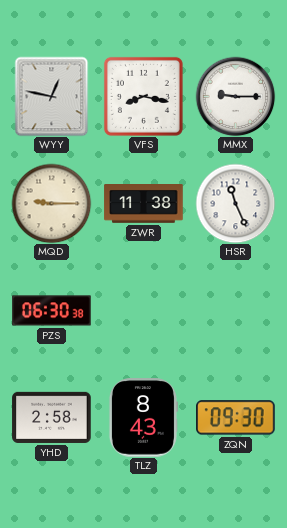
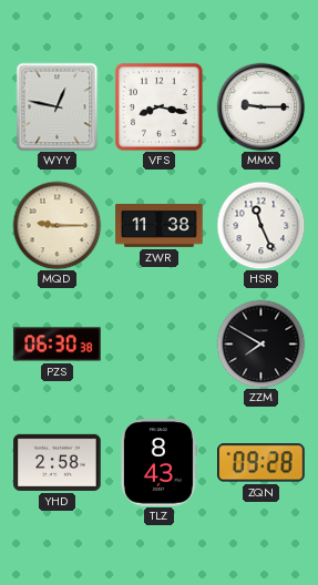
ZZM: none -> 7:50 (260, 343)
ZQN: 09:30 -> 09:28 (261, 463)
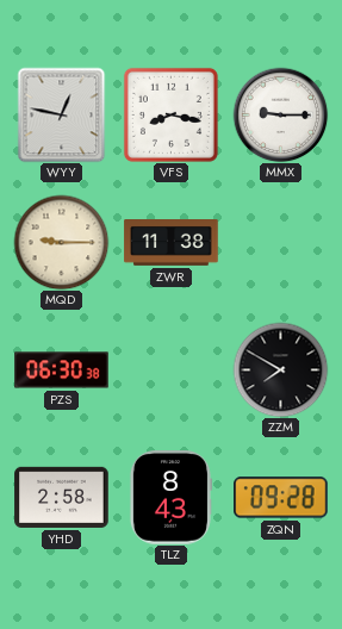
HSR: 11:26 -> none (260, 225)
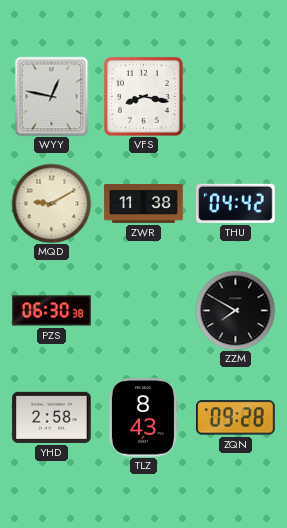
MMX: 9:15 -> none (280, 114)
MQD: 9:15 -> 9:10 (51, 203)
THU: none -> 04:42 (236, 203)
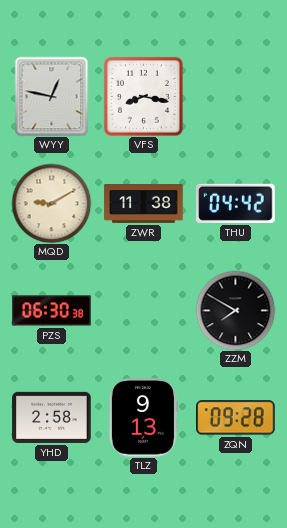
TLZ: 8:43 -> 9:13 (143, 418)
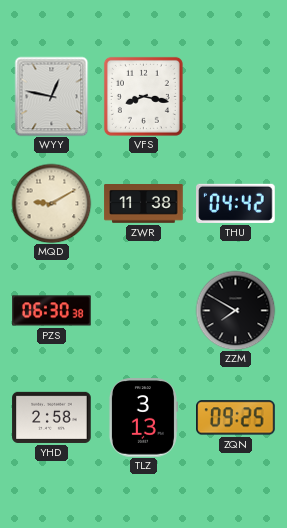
TLZ: 9:13 -> 3:13 (143, 418)
ZQN: 09:28 -> 09:25 (236, 418)
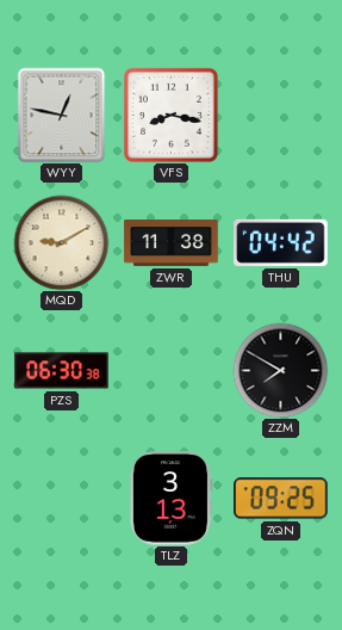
YHD: 2:58 -> none (52, 417)
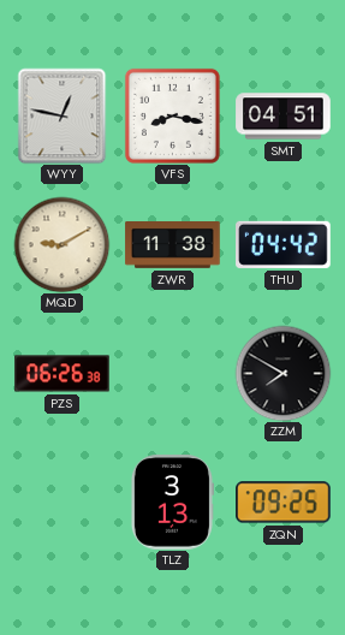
SMT: none -> 04:51 (284, 117)
PZS: 06:30 -> 06:26 (63, 374)
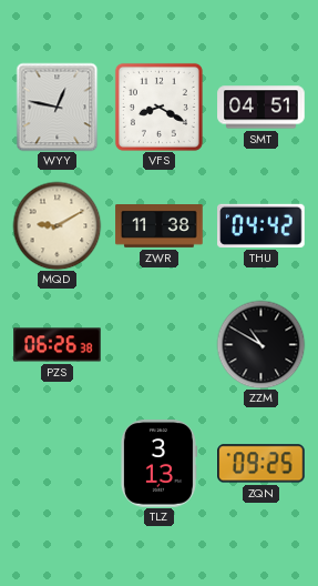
VFS: 8:17 -> 8:20 (158, 107)
ZZM: 7:50 -> 10:50 (260, 344)
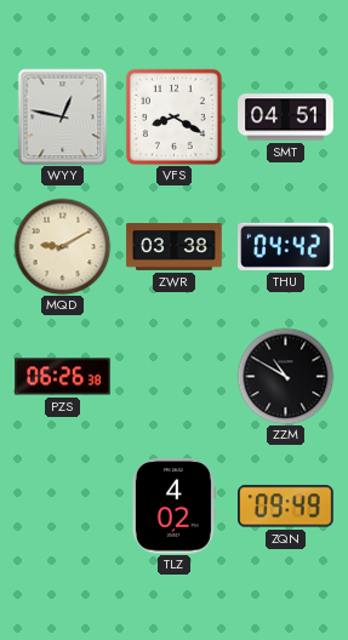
ZWR: 11:38 -> 03:38 (175, 247)
TLZ: 3:13 -> 4:02 (173, 507)
ZQN: 09:25 -> 09:49 (286, 507)
